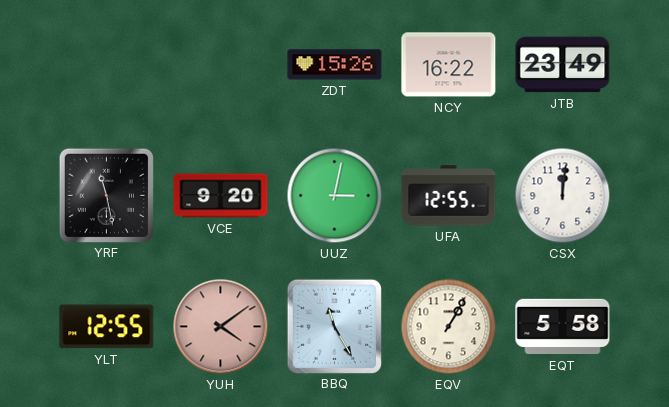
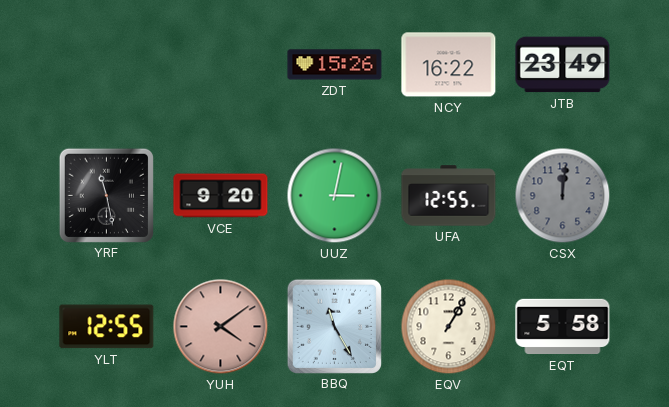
CSX dial: white -> grey (563, 196)
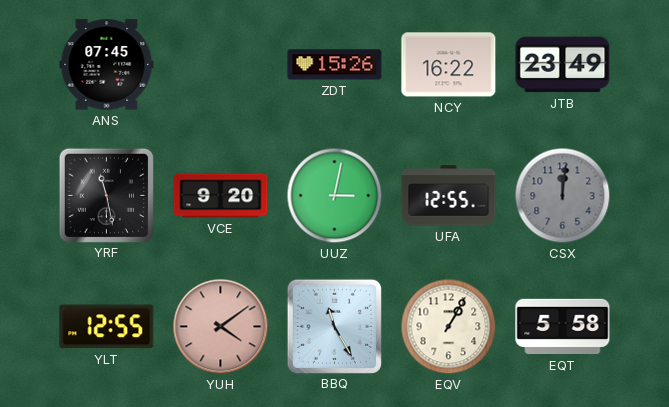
ANS: none -> 07:45 (107, 65)
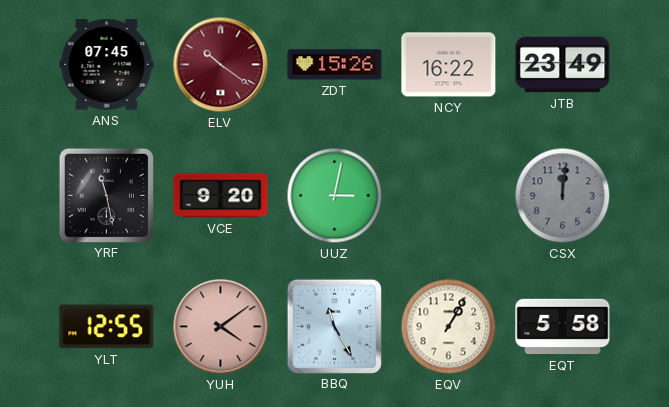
ELV: none -> 10:21 (221, 65)
UFA: 12:55 -> none (449, 196)
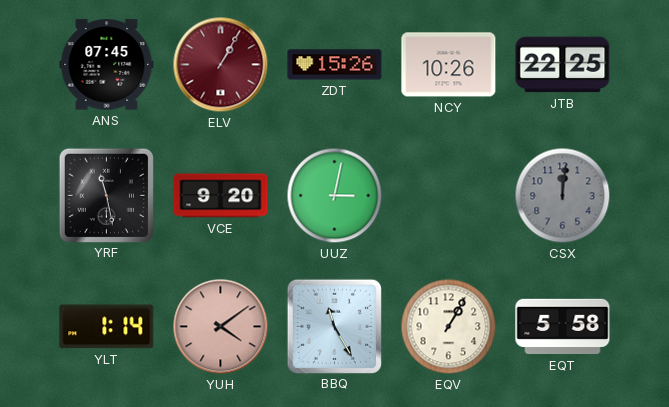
ELV: 10:21 -> 1:05 (221, 65)
NCY: 16:22 -> 10:26 (449, 65)
JTB: 23:49 -> 22:25 (563, 65)
YLT: 12:55 -> 1:14 (107, 327)
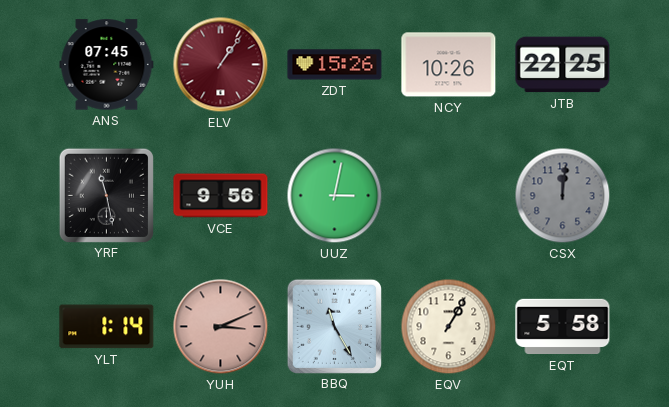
ELV: 1:05 -> 1:06 (221, 65)
VCE: 9:20 -> 9:56 (221, 196)
YUH: 4:09 -> 3:11 (221, 327)
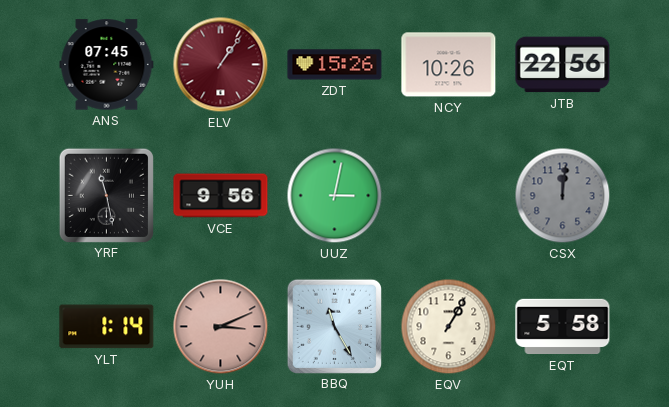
JTB: 22:25 -> 22:56 (563, 65)
